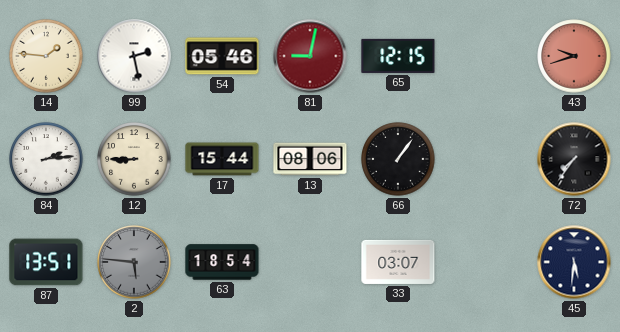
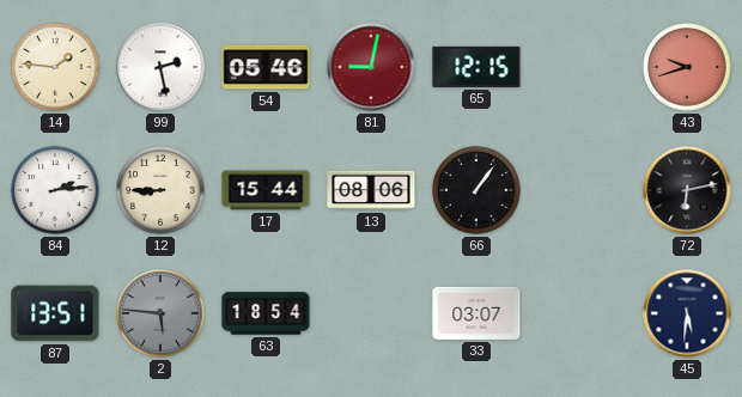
72: 7:36 -> 6:13 (687, 190)
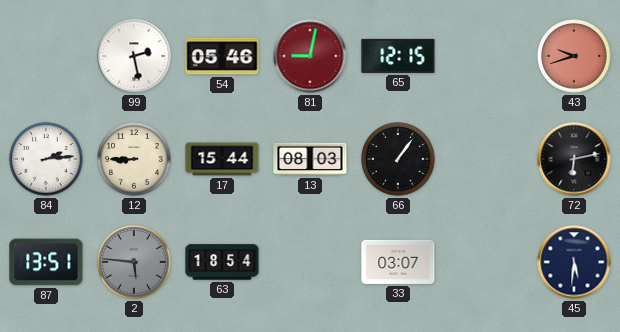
14: 1:46 -> none (55, 67)
13: 08:06 -> 08:03 (310, 159)
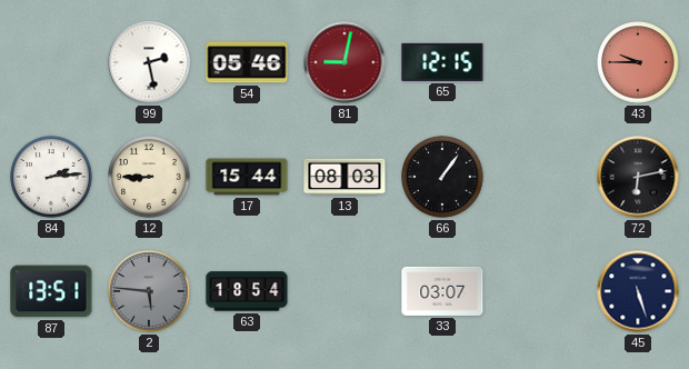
43: 9:42 -> 9:45 (638, 62)
45: 5:31 -> 5:27 (638, 291)
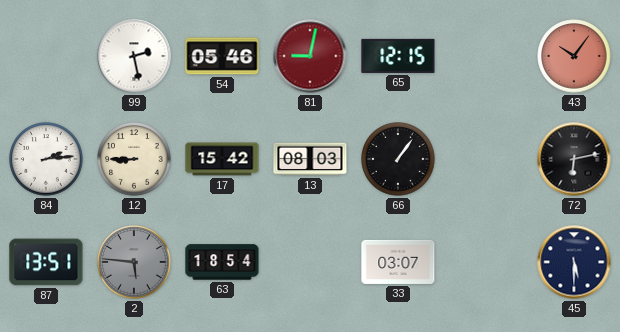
43: 9:45 -> 10:06 (574, 56)
17: 15:44 -> 15:42 (222, 159)
45: 5:27 -> 5:30 (574, 262)
